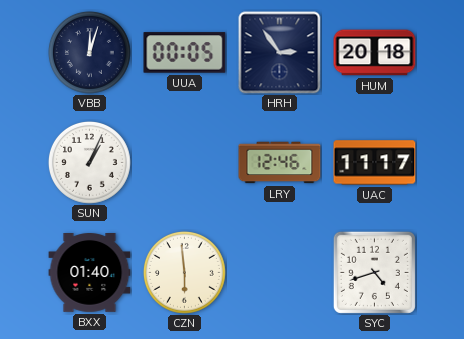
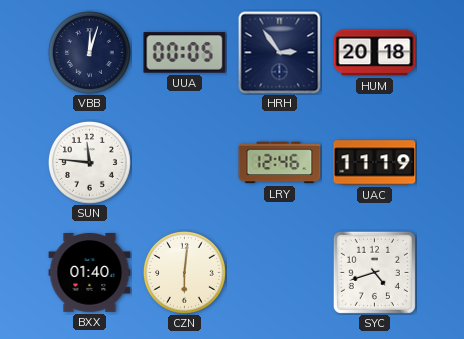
SUN: 1:04 -> 11:46 (89, 162)
UAC: 11:17 -> 11:19 (375, 163)
CZN: 5:59 -> 6:01 (184, 272)
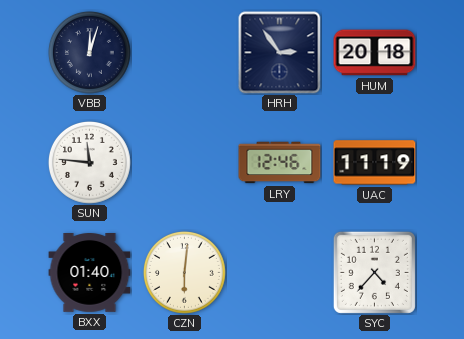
UUA: 00:05 -> none (185, 53)
SYC: 4:42 -> 4:37 (374, 272)
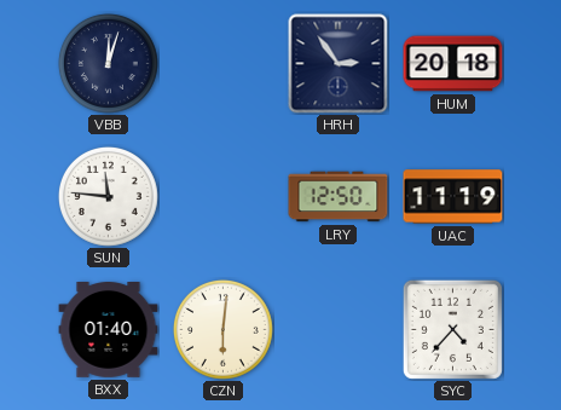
LRY: 12:46 -> 12:50 (339, 197)
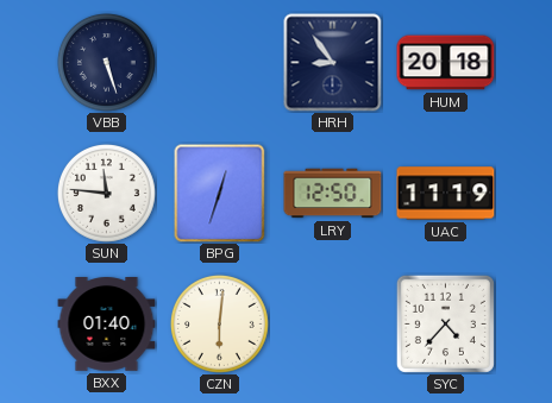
VBB: 12:03 -> 5:27 (106, 62)
HRH: 2:54 -> 8:54 (333, 63)
BPG: none -> 12:33 (220, 193)
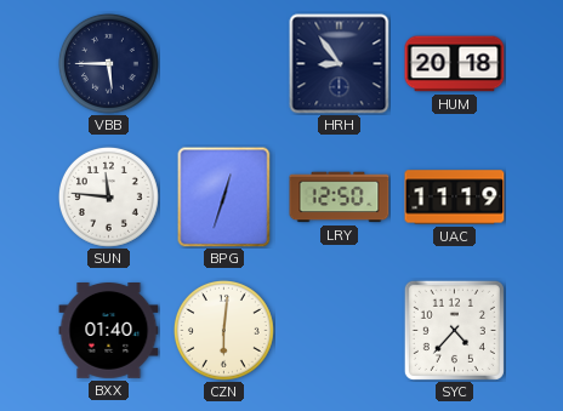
VBB: 5:27 -> 5:45 (108, 63)
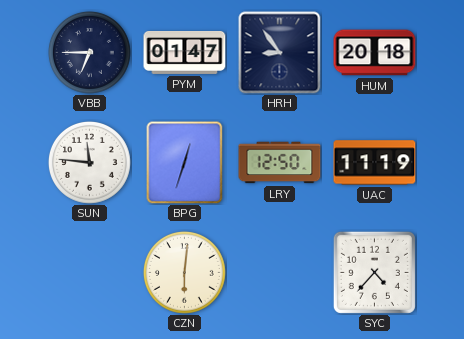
VBB: 5:45 -> 6:45 (89, 52)
PYM: none -> 01:47 (185, 52)
BXX: 01:40 -> none (109, 331)
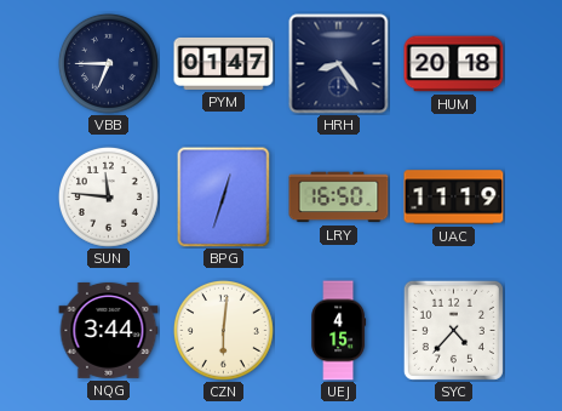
HRH: 8:54 -> 8:24 (339, 64)
LRY: 12:50 -> 16:50 (339, 198)
NQG: none -> 3:44 (109, 331)
UEJ: none -> 4:15 (339, 331)
